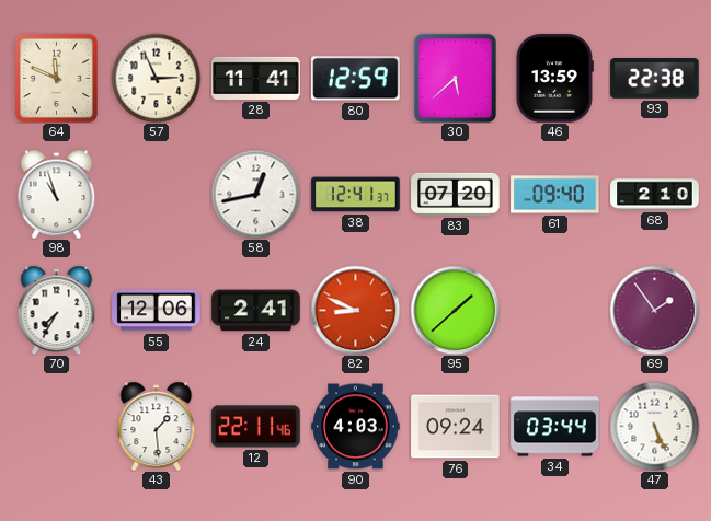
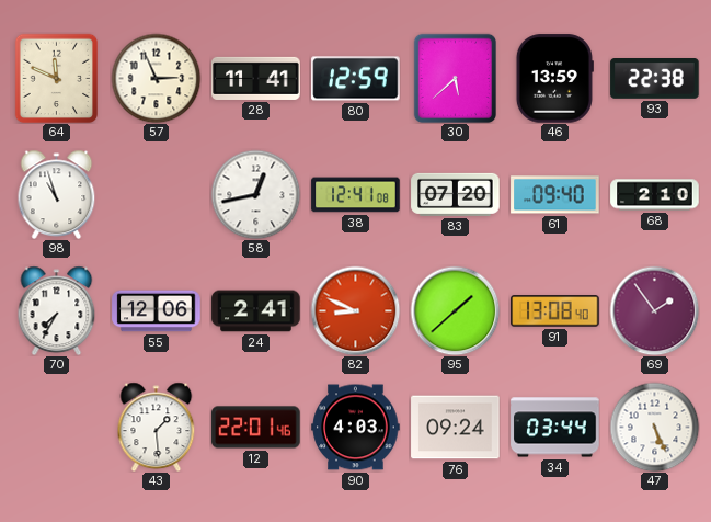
38: 12:41:37 -> 12:41:08 (356, 195)
91: none -> 13:08 (555, 311)
12: 22:11 -> 22:01 (256, 428)
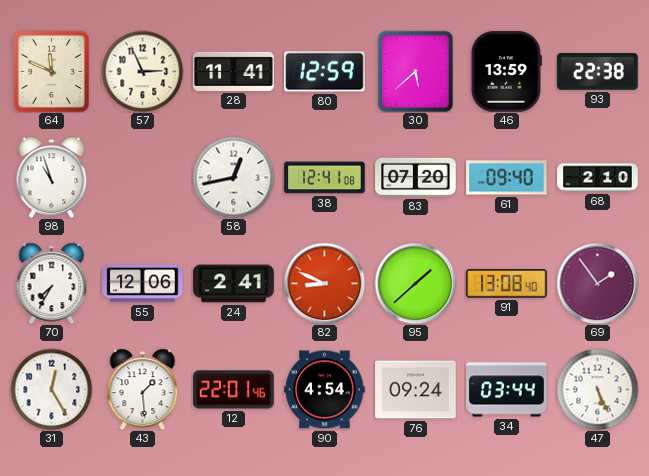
31: none -> 12:25 (51, 389)
90: 4:03 -> 4:54 (325, 390)
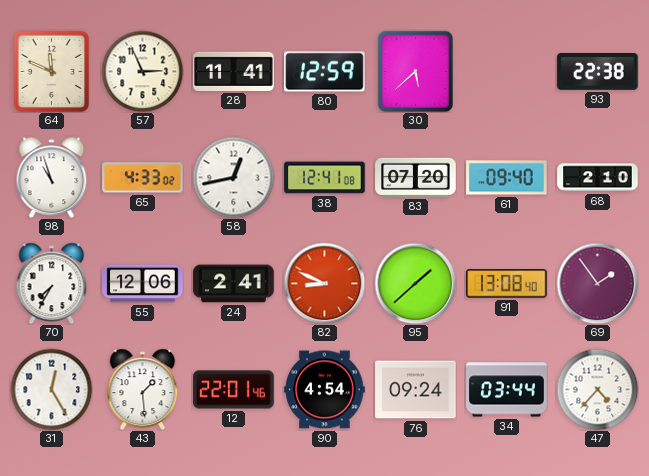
46: 13:59 -> none (506, 72)
65: none -> 4:33 (143, 178)
47: 5:26 -> 4:37 (597, 389)
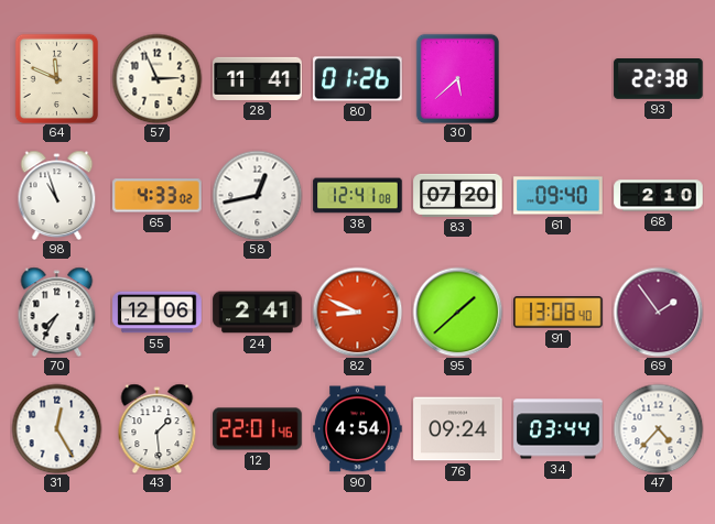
80: 12:59 -> 01:26 (358, 79)
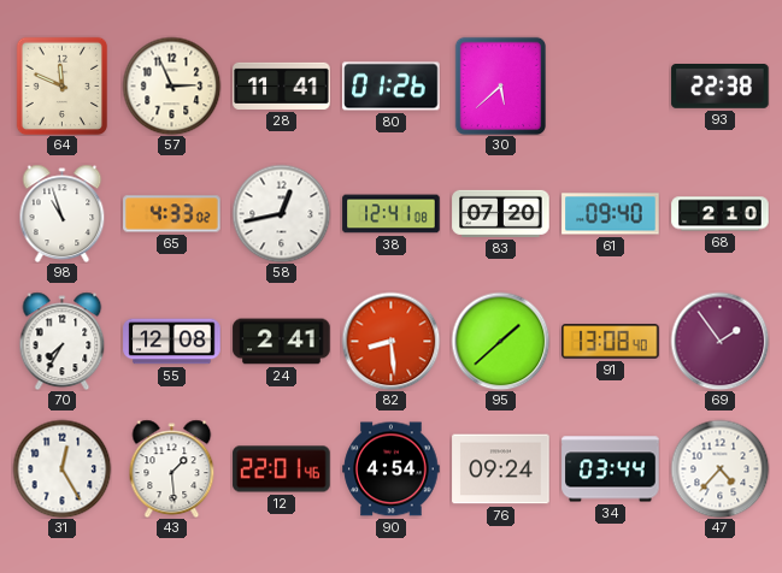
55: 12:06 -> 12:08 (172, 342)
82: 8:49 -> 8:29 (390, 341)
